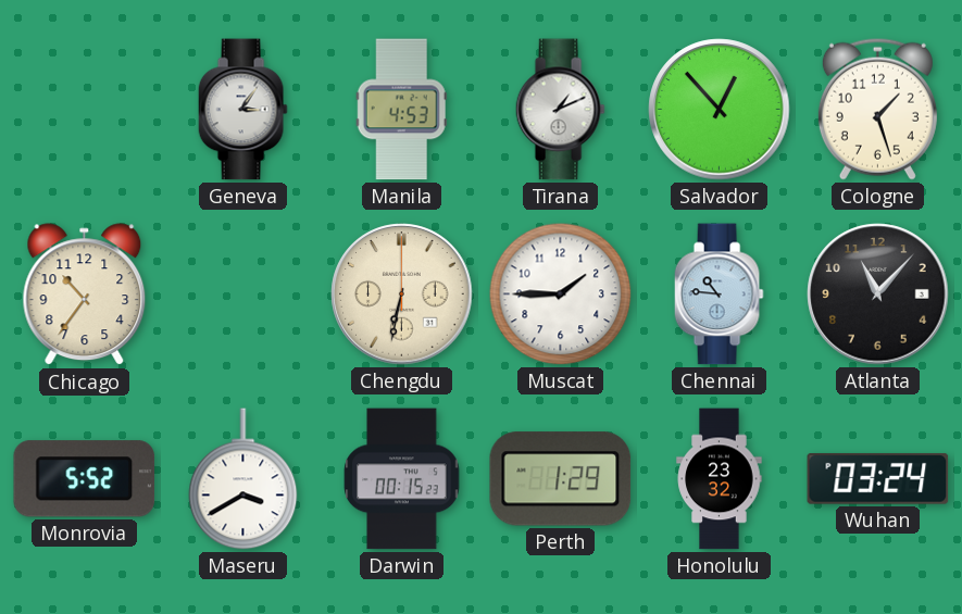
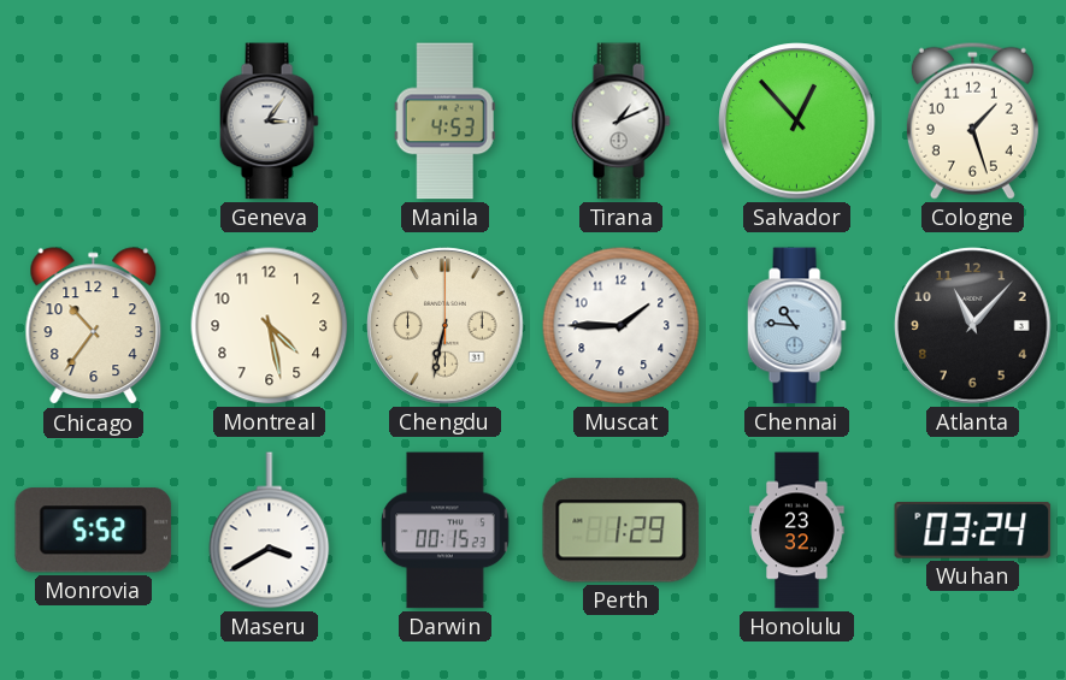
Montreal: none -> 4:28 (270, 326)
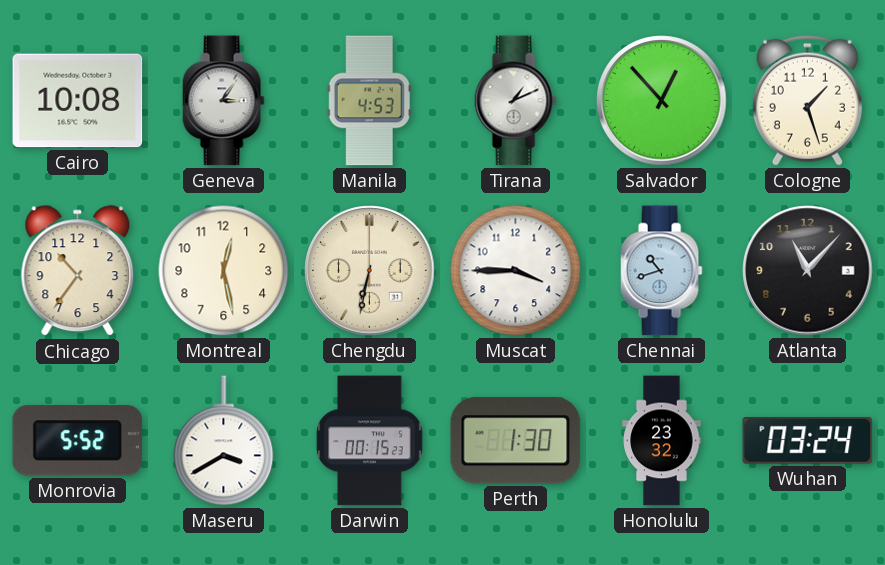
Cairo: none -> 10:08 (78, 101)
Montreal: 4:28 -> 12:28 (224, 271)
Muscat: 1:45 -> 3:45 (516, 271)
Chennai: 10:46 -> 10:42 (661, 271)
Perth: 1:29 -> 1:30 (516, 441)
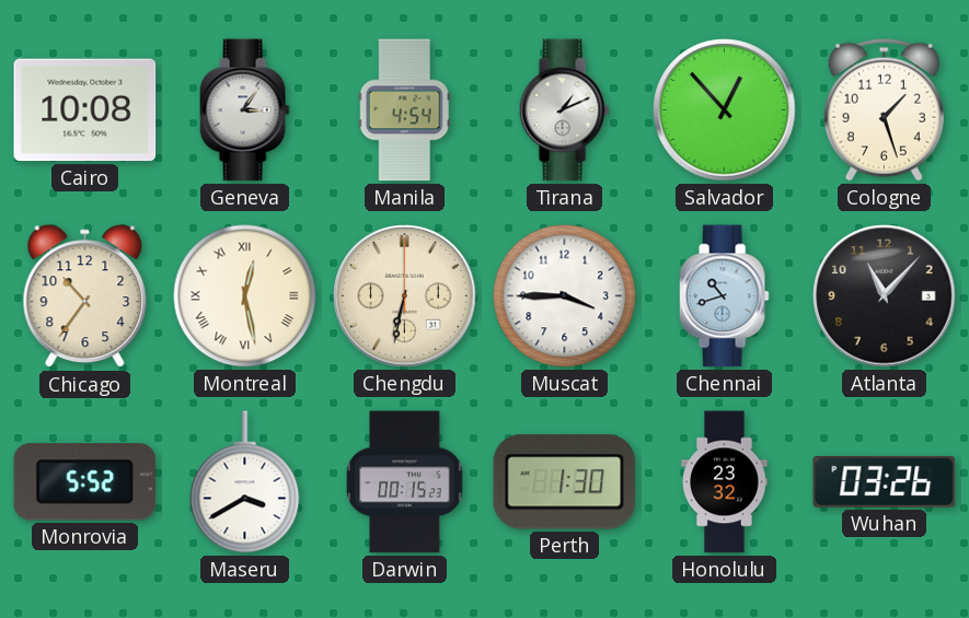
Manila: 4:53 -> 4:54 (404, 110)
Montreal numerals: Arabic -> Roman (245, 296)
Wuhan: 03:24 -> 03:26 (885, 482)
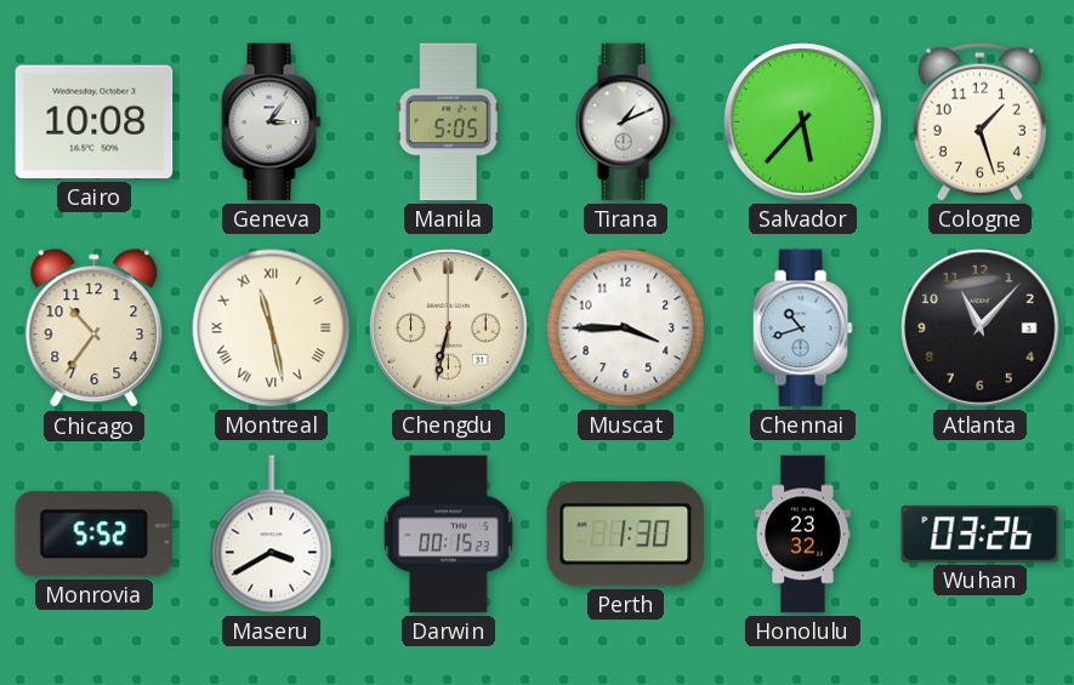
Manila: 4:54 -> 5:05 (448, 122)
Salvador: 12:53 -> 5:37 (803, 122)
Montreal: 12:28 -> 11:28 (272, 329)
